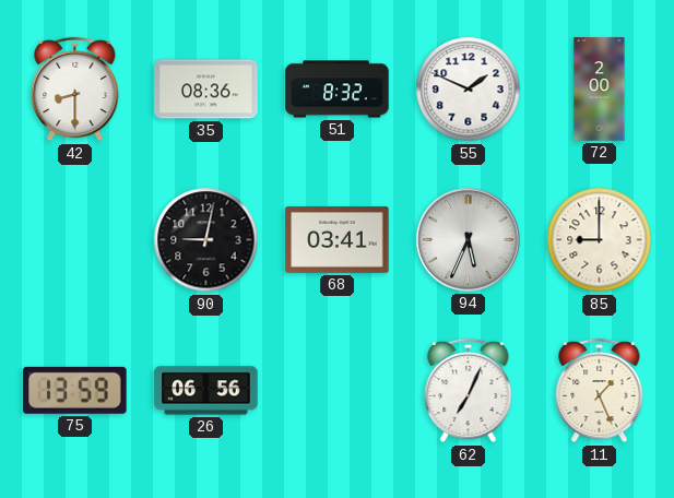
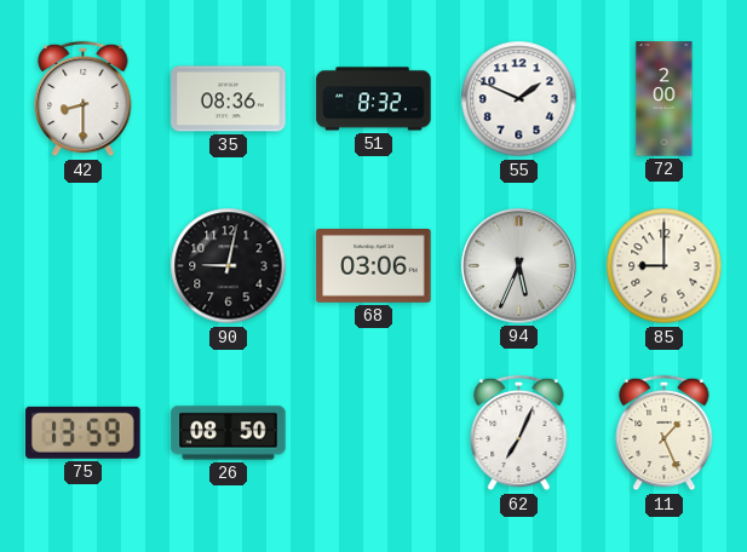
68: 03:41 -> 03:06 (374, 266)
26: 06:56 -> 08:50 (229, 433)
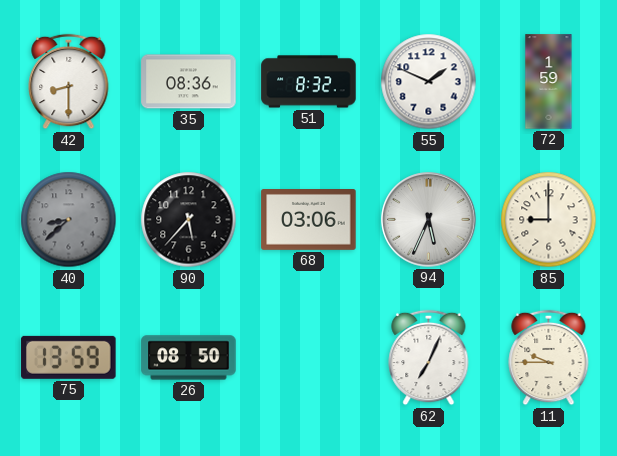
72: 2:00 -> 1:59 (549, 82)
40: none -> 8:38 (69, 220)
90: 9:02 -> 5:37 (189, 220)
11: 1:26 -> 9:45 (549, 358)
